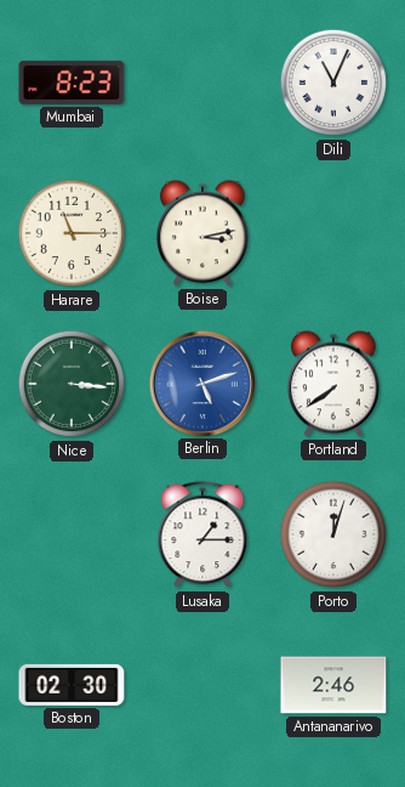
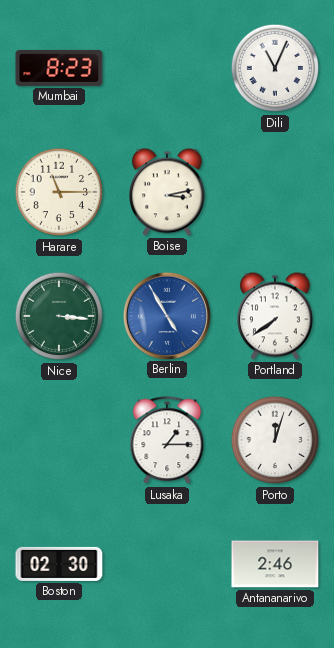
Berlin: 5:12 -> 4:55 (166, 315)
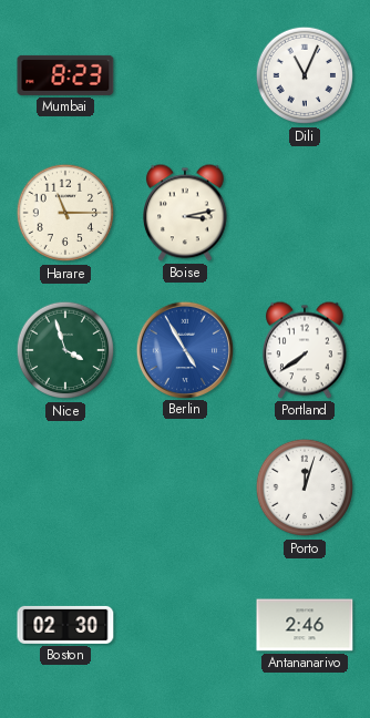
Nice: 3:16 -> 3:57 (65, 350)
Lusaka: 1:15 -> none (167, 441)
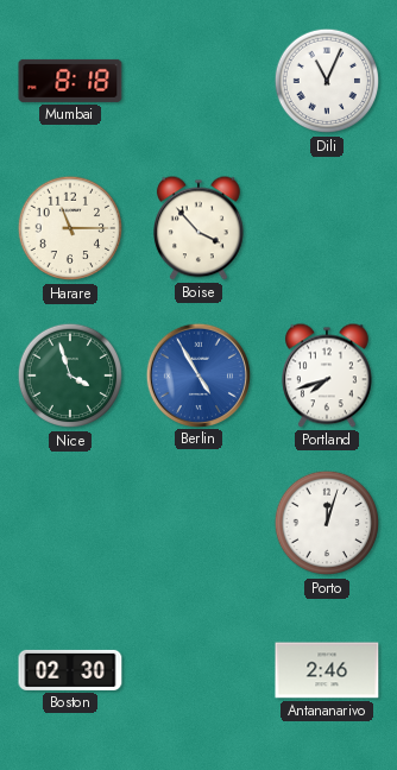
Mumbai: 8:23 -> 8:18 (70, 81)
Boise: 3:13 -> 3:53 (200, 228)
Portland: 7:39 -> 7:42 (328, 375)
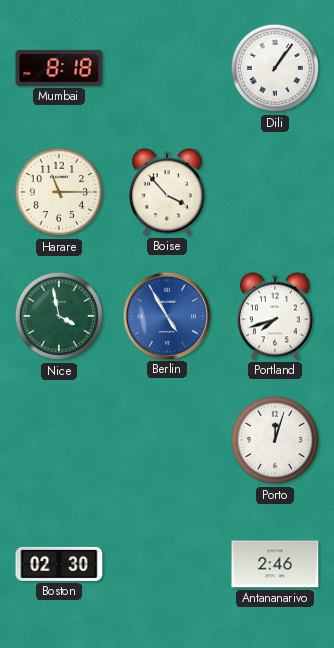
Dili: 11:04 -> 1:06 (275, 68)
Nice: 3:57 -> 3:58 (59, 316)
